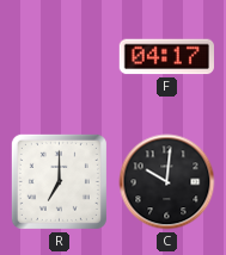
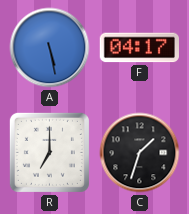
A: none -> 5:28 (50, 48)
C: 10:01 -> 1:33 (140, 153)
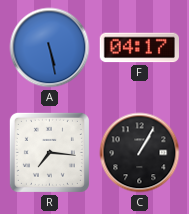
R: 7:00 -> 7:16 (49, 152)
C: 1:33 -> 1:05 (140, 153)
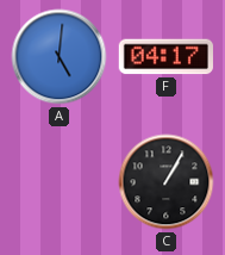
A: 5:28 -> 5:01 (60, 57)
R: 7:16 -> none (49, 152)
